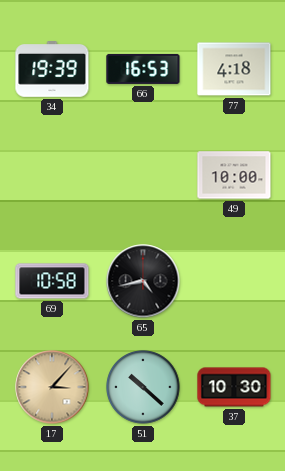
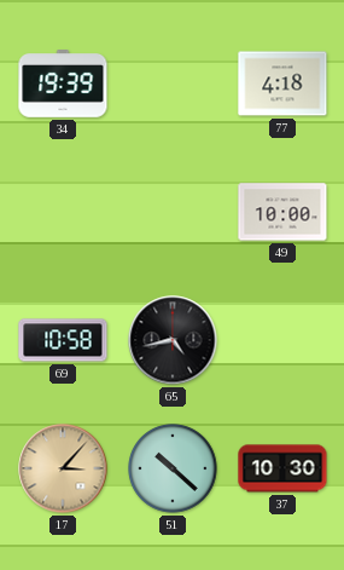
66: 16:53 -> none (143, 69)
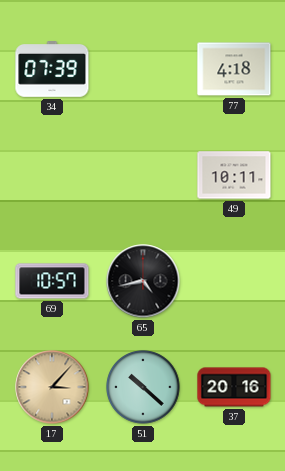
34: 19:39 -> 07:39 (52, 69)
49: 10:00 -> 10:11 (234, 175)
69: 10:58 -> 10:57 (52, 281)
37: 10:30 -> 20:16 (234, 387)
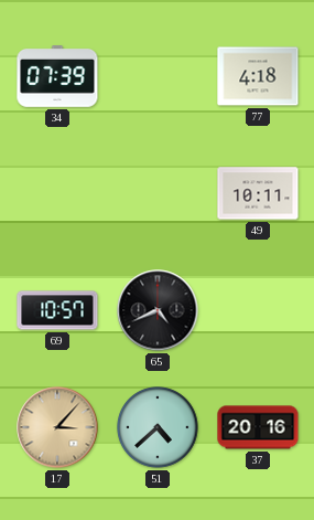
65: 4:43 -> 4:41 (158, 310)
51: 10:22 -> 4:38 (158, 427)
